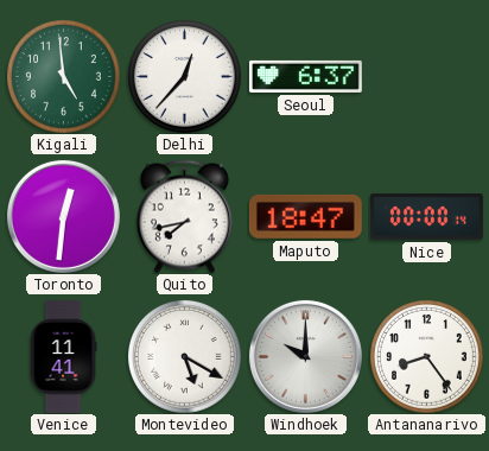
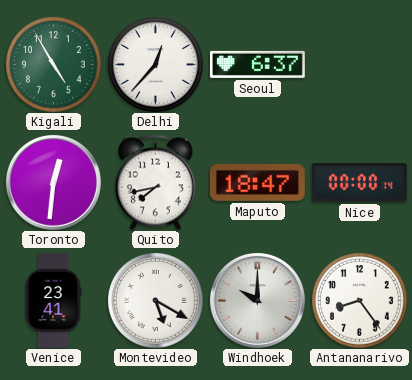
Kigali: 4:59 -> 4:55 (54, 65)
Venice: 11:41 -> 23:41 (53, 300)
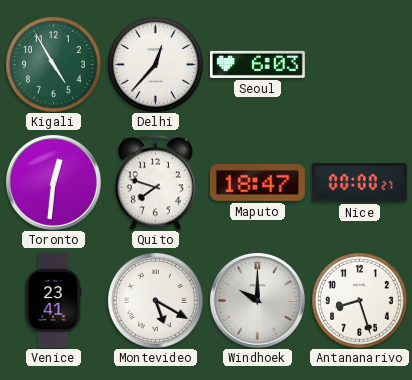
Seoul: 6:37 -> 6:03 (257, 64)
Quito: 7:43 -> 7:48 (155, 182)
Nice: 00:00:14 -> 00:00:27 (359, 183)
Antananarivo: 8:24 -> 8:27 (360, 301)
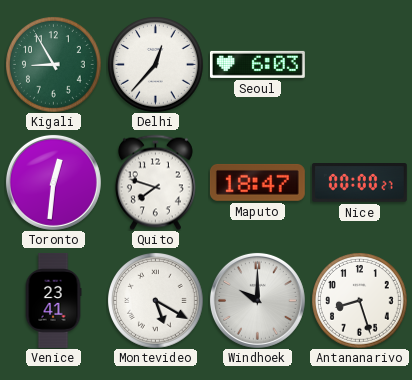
Kigali: 4:55 -> 8:55 (54, 65)
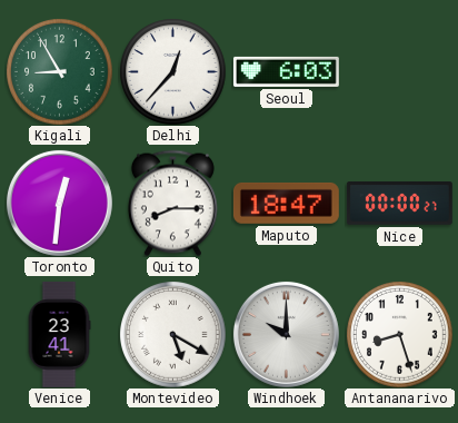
Quito: 7:48 -> 8:15 (172, 203)
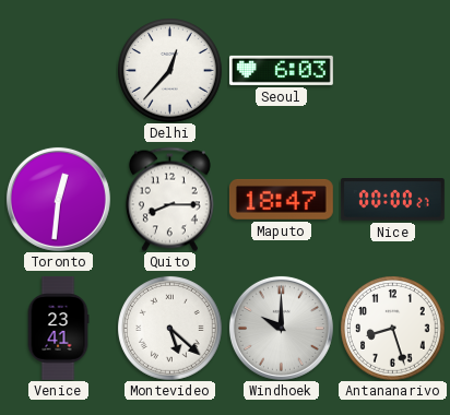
Kigali: 8:55 -> none (60, 72)
Montevideo: 5:20 -> 5:22 (170, 329)
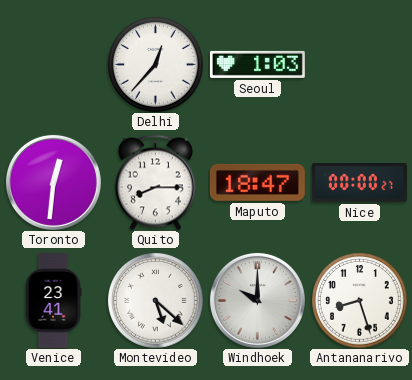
Seoul: 6:03 -> 1:03 (257, 64)
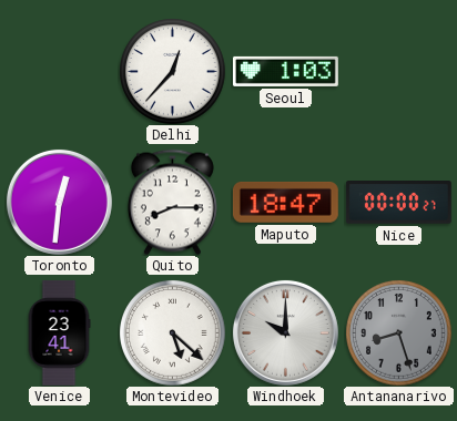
Antananarivo dial: white -> grey (399, 333)
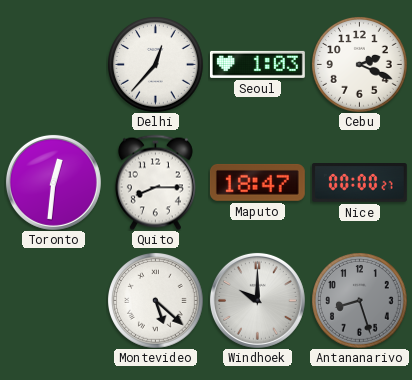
Cebu: none -> 2:19 (360, 65)
Venice: 23:41 -> none (59, 332)
